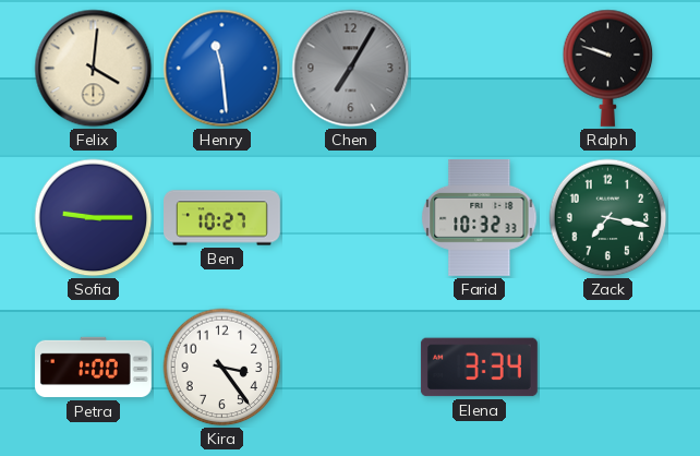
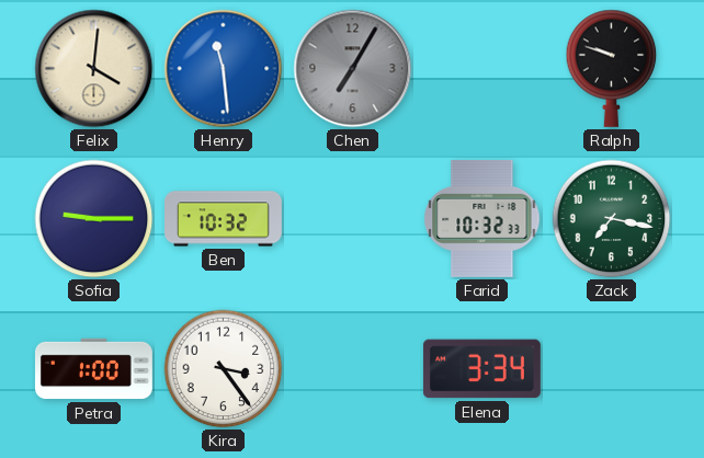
Ben: 10:27 -> 10:32 (224, 219)
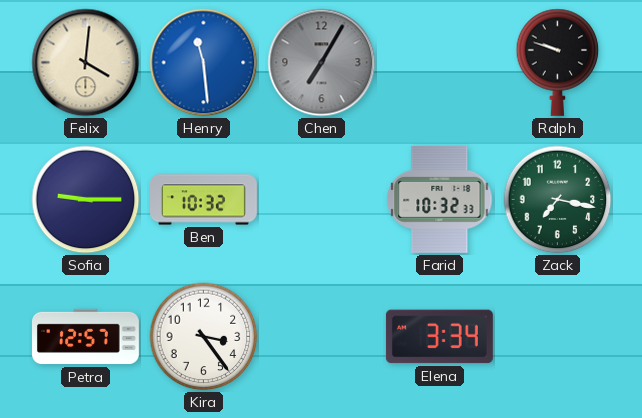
Petra: 1:00 -> 12:57 (86, 337)
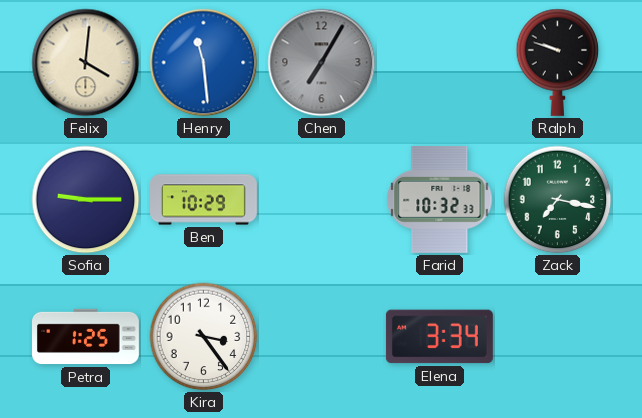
Ben: 10:32 -> 10:29 (204, 200)
Petra: 12:57 -> 1:25 (86, 337)
